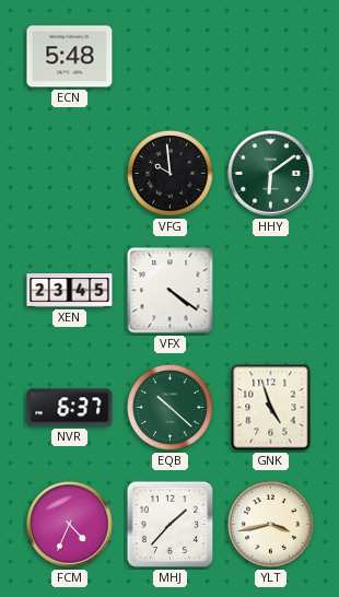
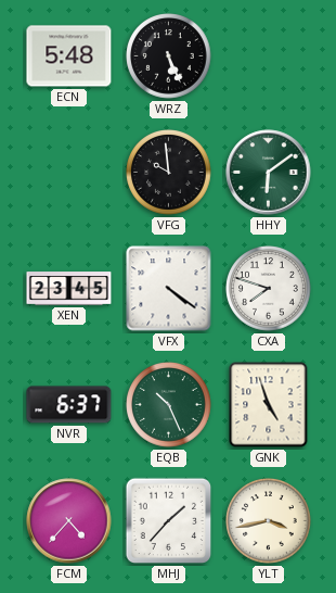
WRZ: none -> 5:26 (169, 56)
CXA: none -> 7:48 (269, 289)
EQB: 10:22 -> 10:26 (169, 405)
FCM: 4:34 -> 4:37 (69, 521)
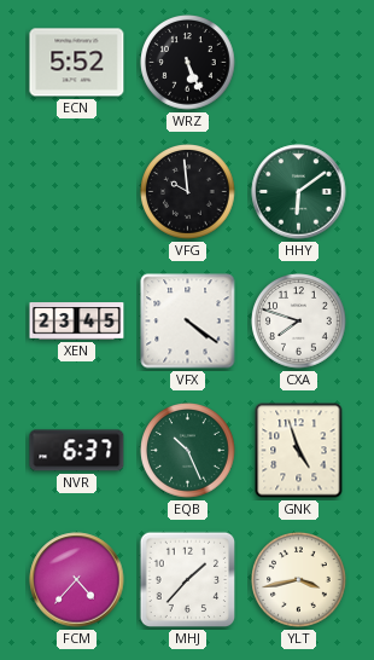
ECN: 5:48 -> 5:52 (77, 63)
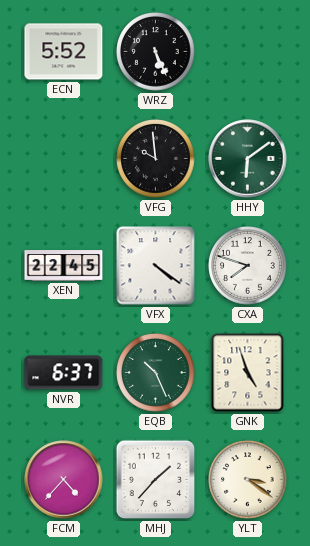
XEN: 23:45 -> 22:45 (64, 266)
YLT: 3:43 -> 3:21 (248, 480)
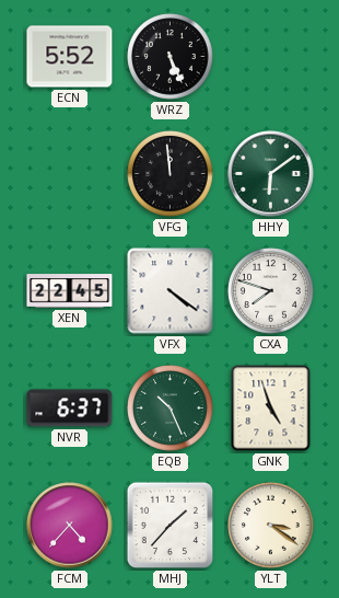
VFG: 9:59 -> 11:59 (171, 174)
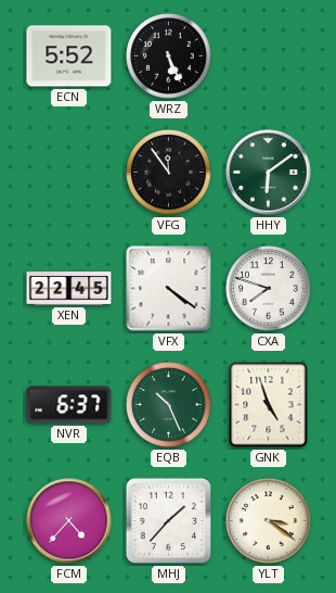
VFG: 11:59 -> 11:54 (169, 173)
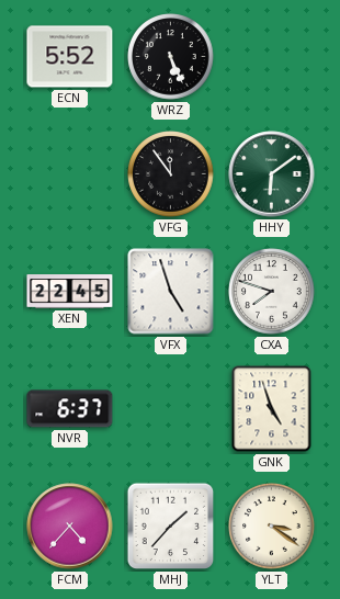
VFX: 4:21 -> 4:57 (171, 292)
EQB: 10:26 -> none (169, 405)
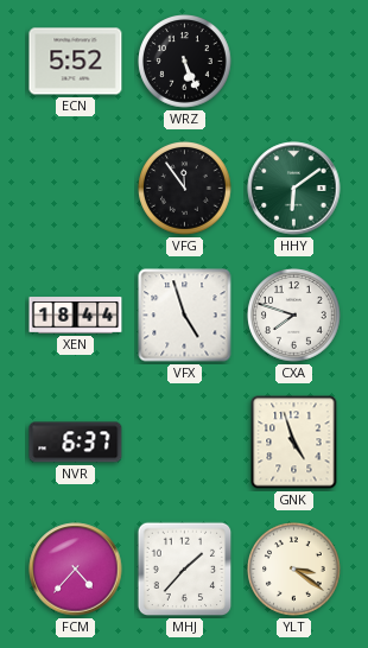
XEN: 22:45 -> 18:44 (76, 316)
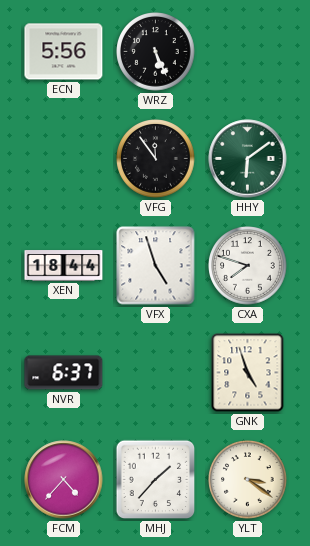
ECN: 5:52 -> 5:56 (64, 52)
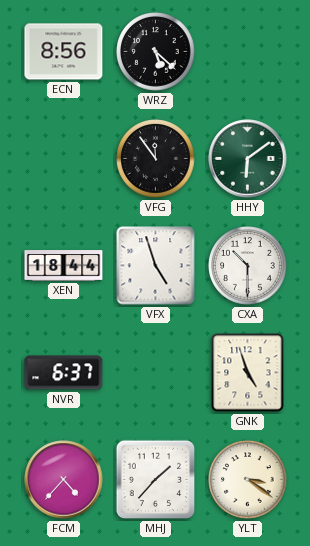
ECN: 5:56 -> 8:56 (64, 52)
WRZ: 5:26 -> 5:22 (156, 52)
CXA: 7:48 -> 10:30 (248, 266)
